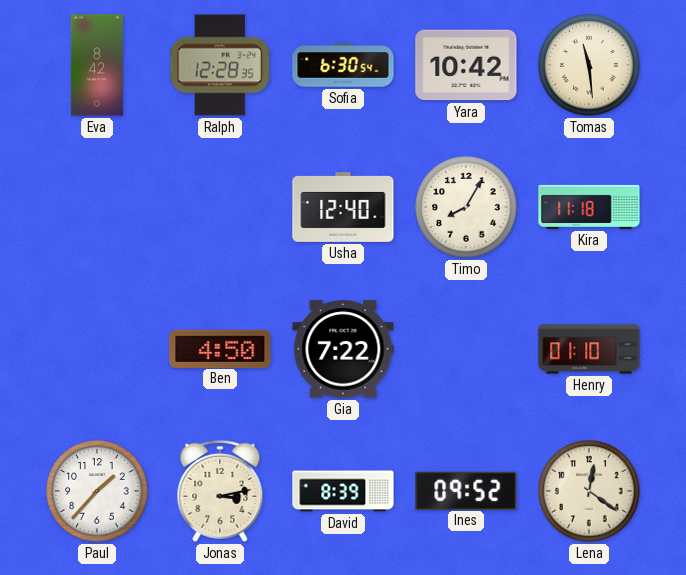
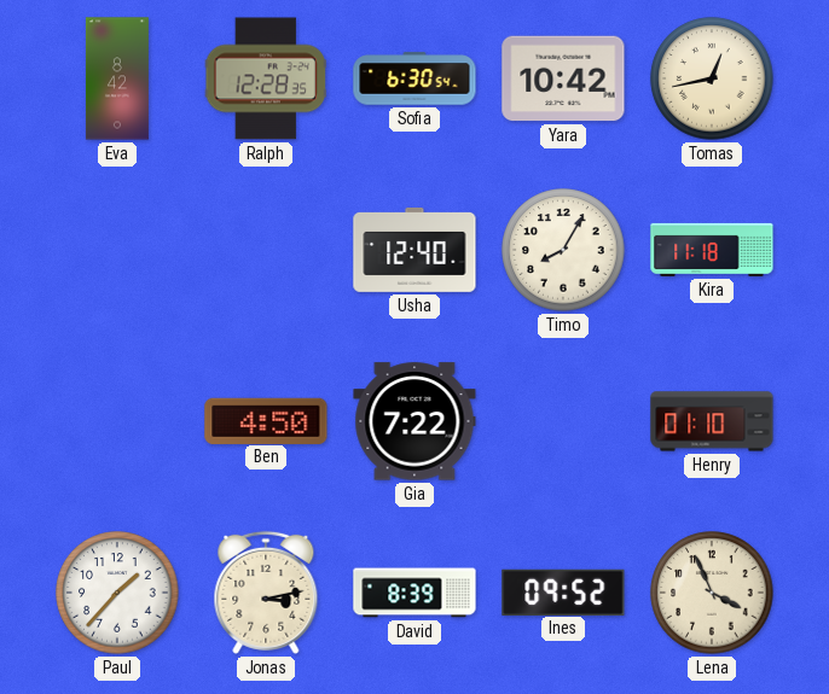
Tomas: 11:29 -> 12:43 (712, 78)
Lena: 12:21 -> 3:56 (712, 593)
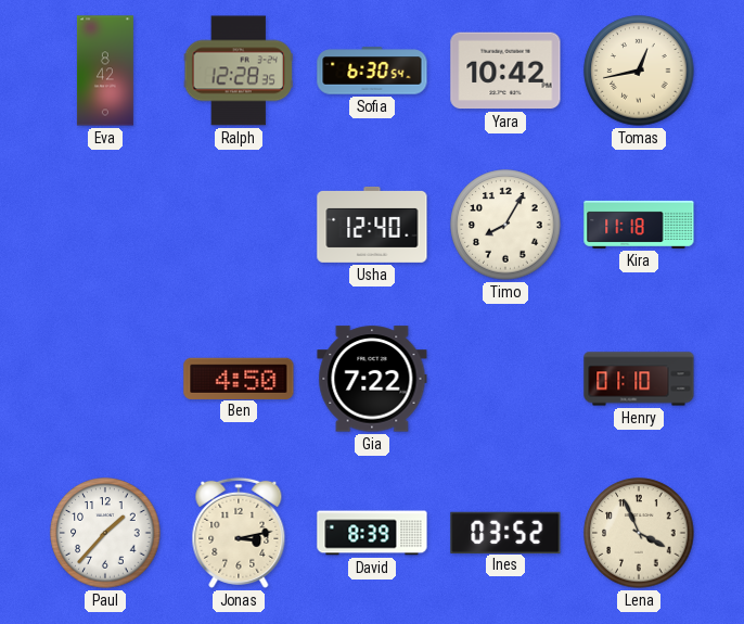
Ines: 09:52 -> 03:52 (505, 532)
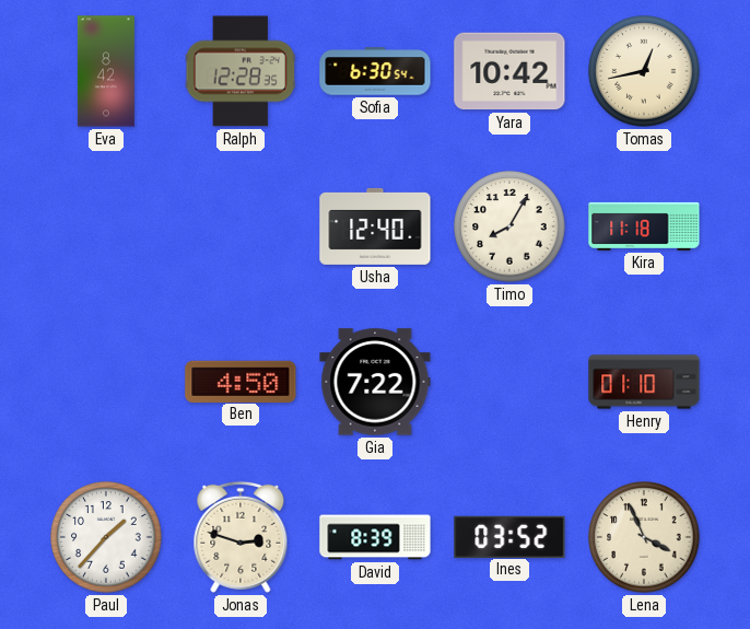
Jonas: 3:13 -> 2:48 (241, 537)
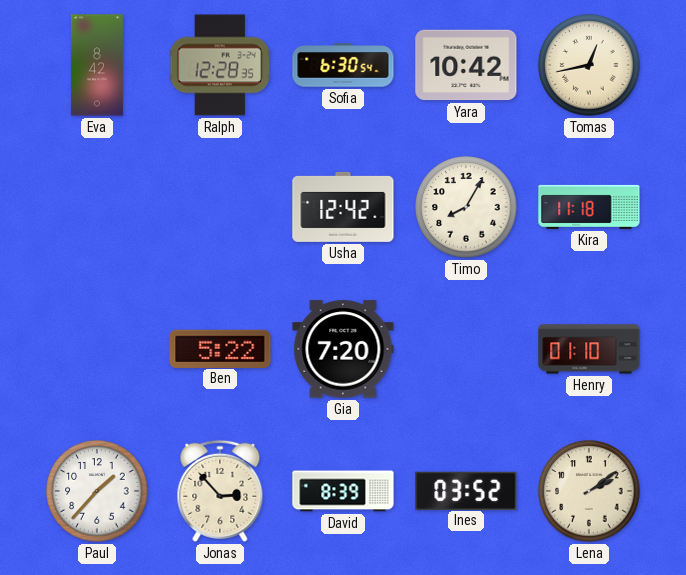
Usha: 12:40 -> 12:42 (343, 207)
Ben: 4:50 -> 5:22 (220, 348)
Gia: 7:22 -> 7:20 (343, 349)
Jonas: 2:48 -> 2:53 (220, 491)
Lena: 3:56 -> 2:09 (589, 491)
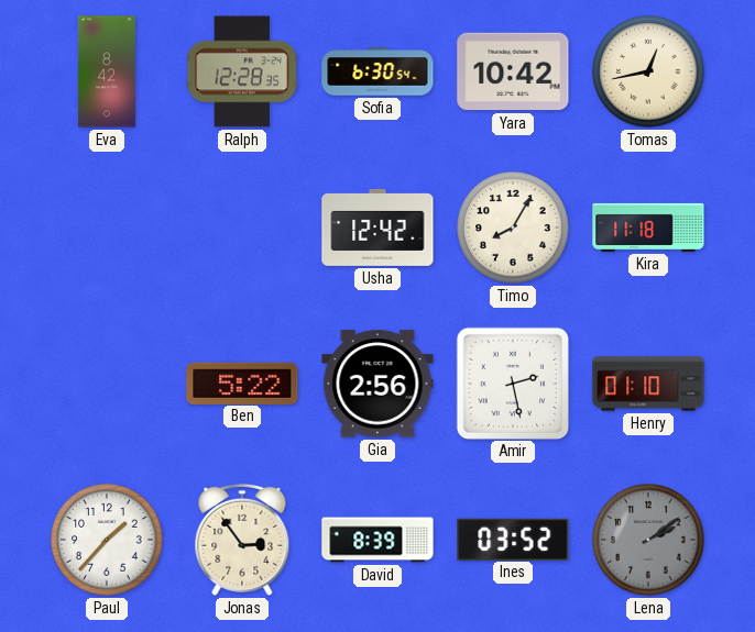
Gia: 7:20 -> 2:56 (377, 384)
Amir: none -> 2:28 (512, 382)
Jonas: 2:53 -> 2:54 (242, 540)
Lena dial: cream -> grey (648, 540)
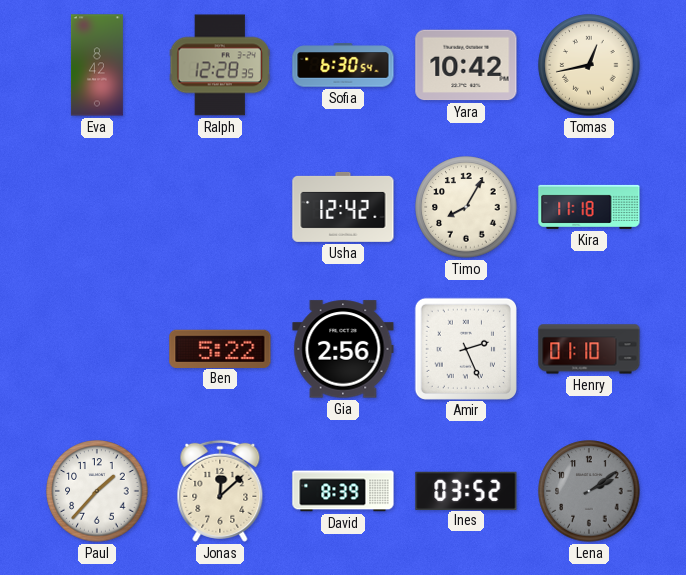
Amir: 2:28 -> 2:26 (465, 348)
Jonas: 2:54 -> 12:08 (220, 491)
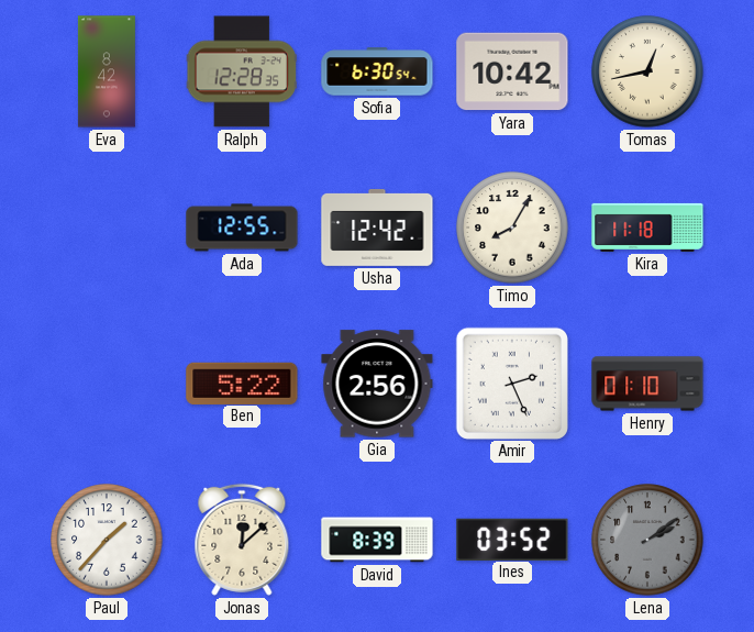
Ada: none -> 12:55 (242, 228)
